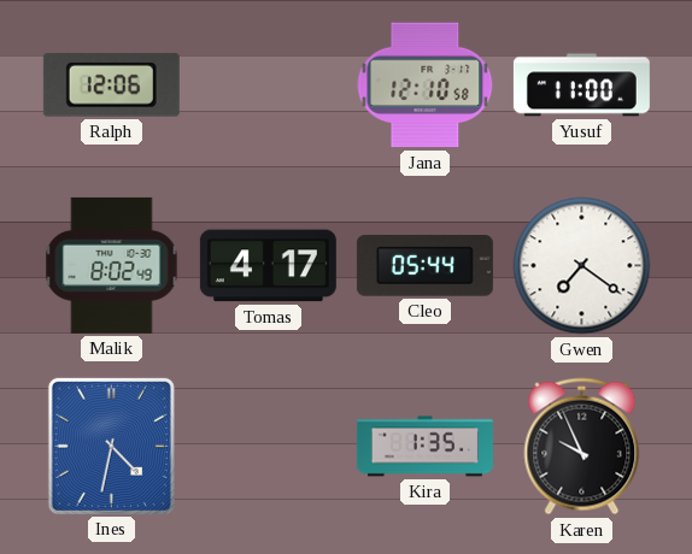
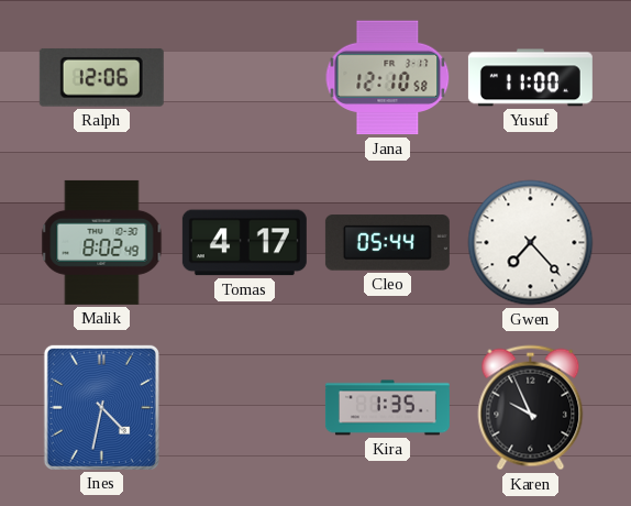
Gwen: 7:21 -> 7:23 (531, 243)
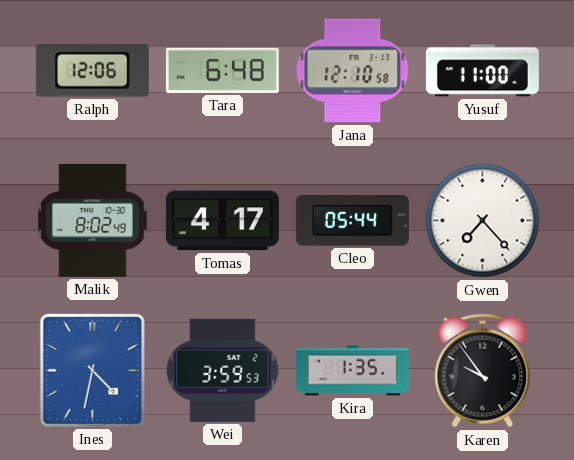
Tara: none -> 6:48 (222, 70)
Wei: none -> 3:59 (223, 370)
Karen: 9:56 -> 9:54 (483, 371)
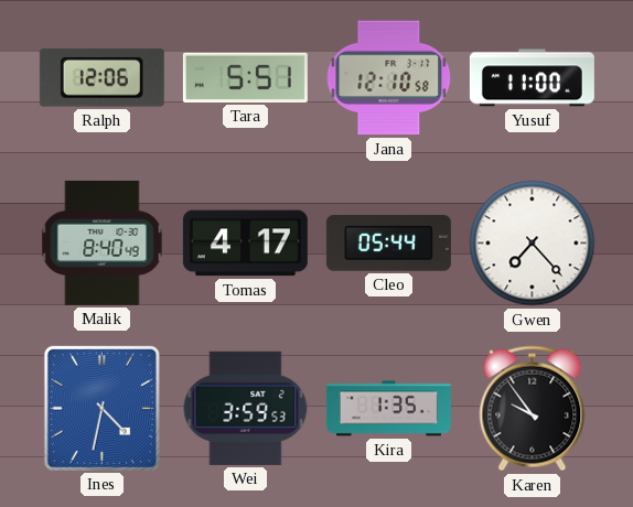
Tara: 6:48 -> 5:51 (245, 77)
Malik: 8:02 -> 8:40 (103, 242)
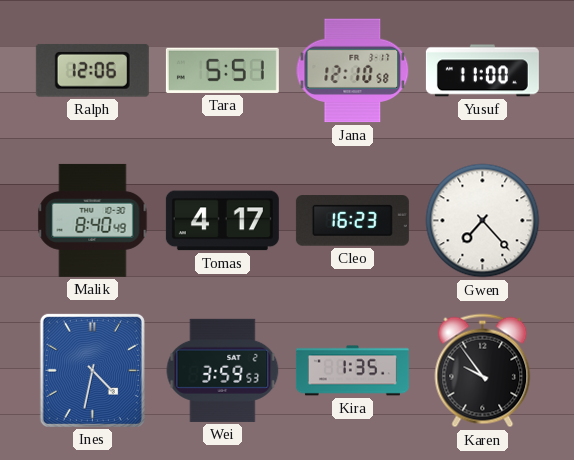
Cleo: 05:44 -> 16:23 (352, 221)
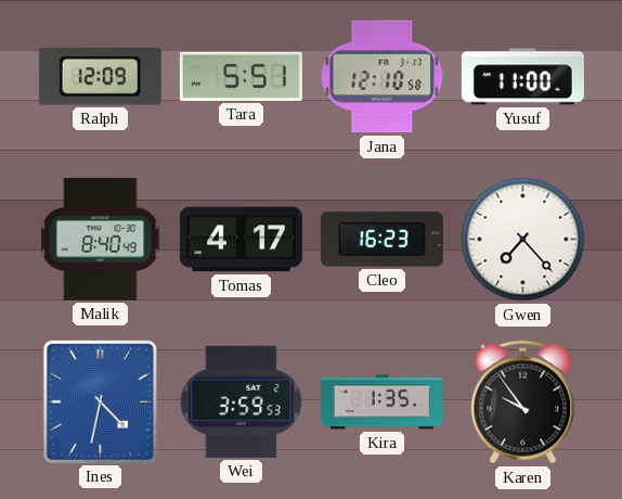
Ralph: 12:06 -> 12:09 (100, 76)
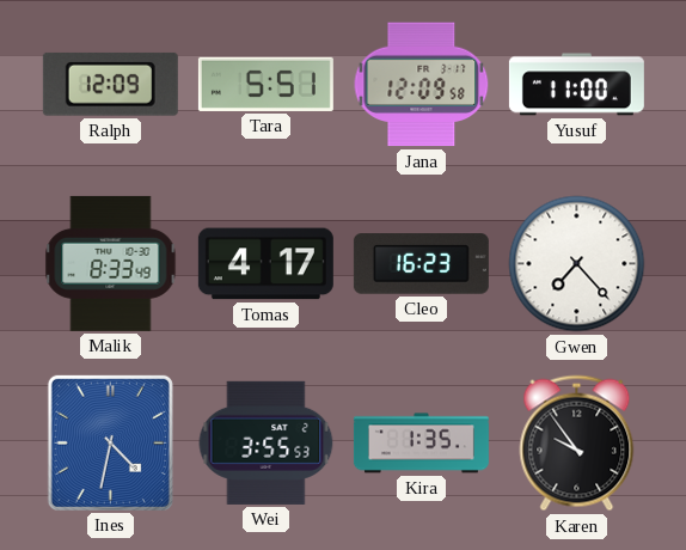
Jana: 12:10 -> 12:09 (422, 85)
Malik: 8:40 -> 8:33 (111, 263)
Wei: 3:59 -> 3:55 (267, 442)
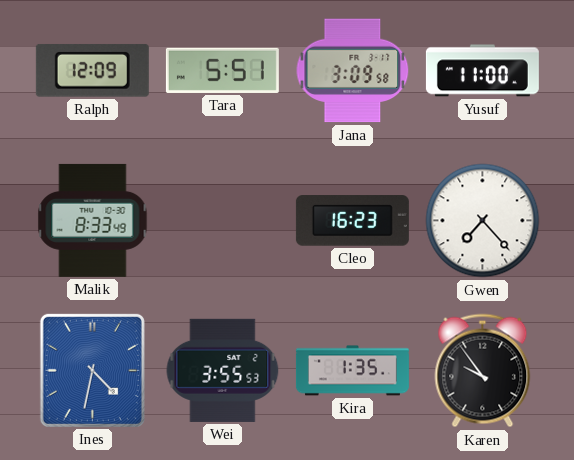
Jana: 12:09 -> 3:09 (353, 71)
Tomas: 4:17 -> none (265, 264)
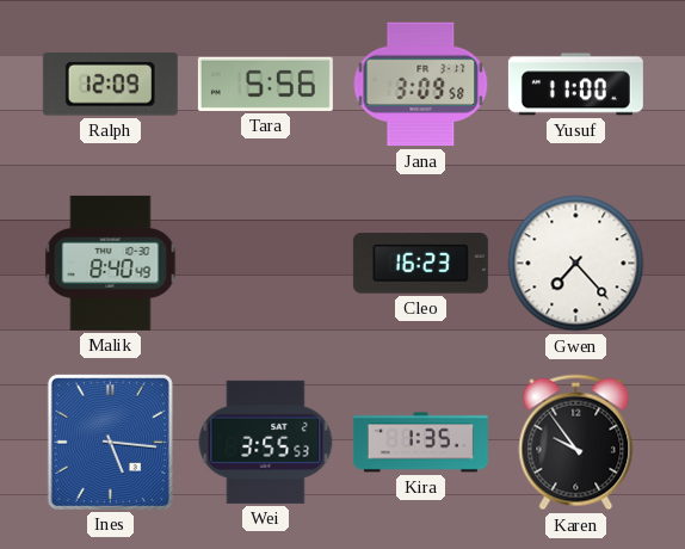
Tara: 5:51 -> 5:56 (265, 84)
Malik: 8:33 -> 8:40 (111, 263)
Ines: 4:32 -> 5:16 (110, 442)
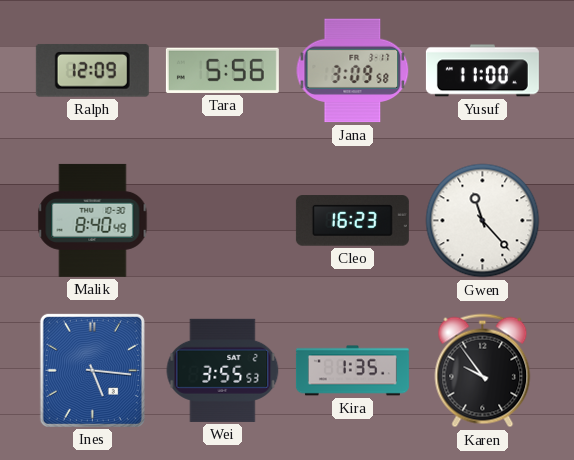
Gwen: 7:23 -> 11:23 (483, 221)
